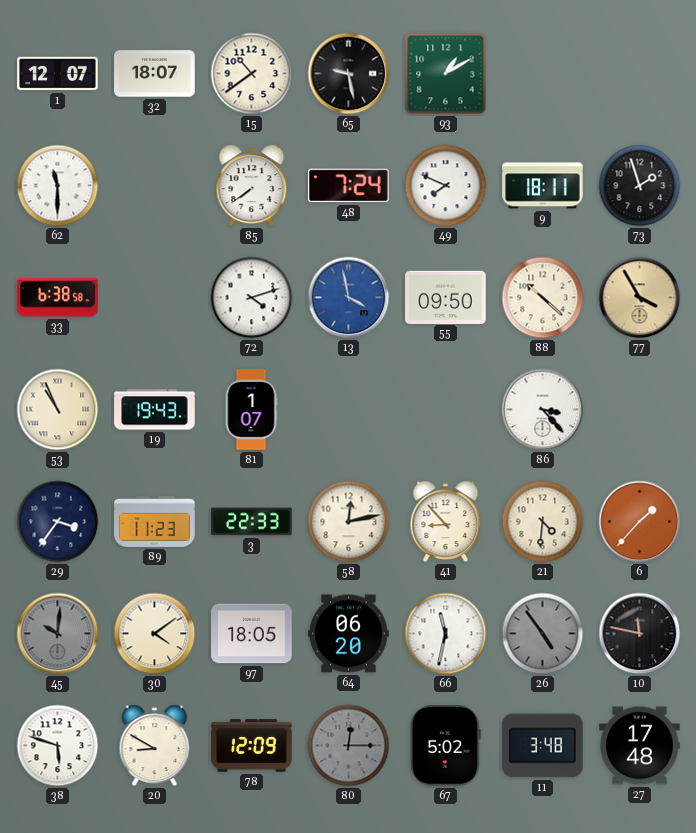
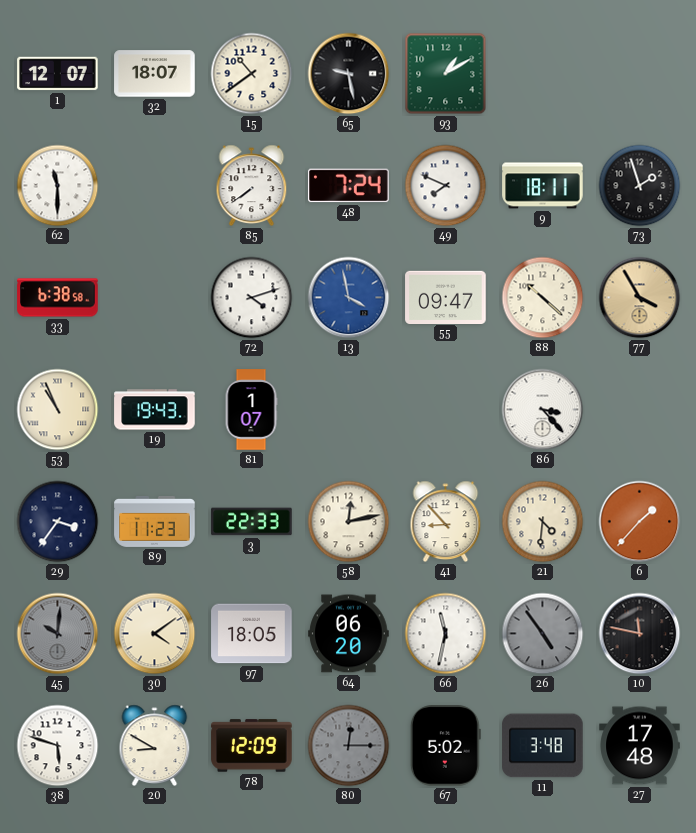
55: 09:50 -> 09:47 (446, 297)
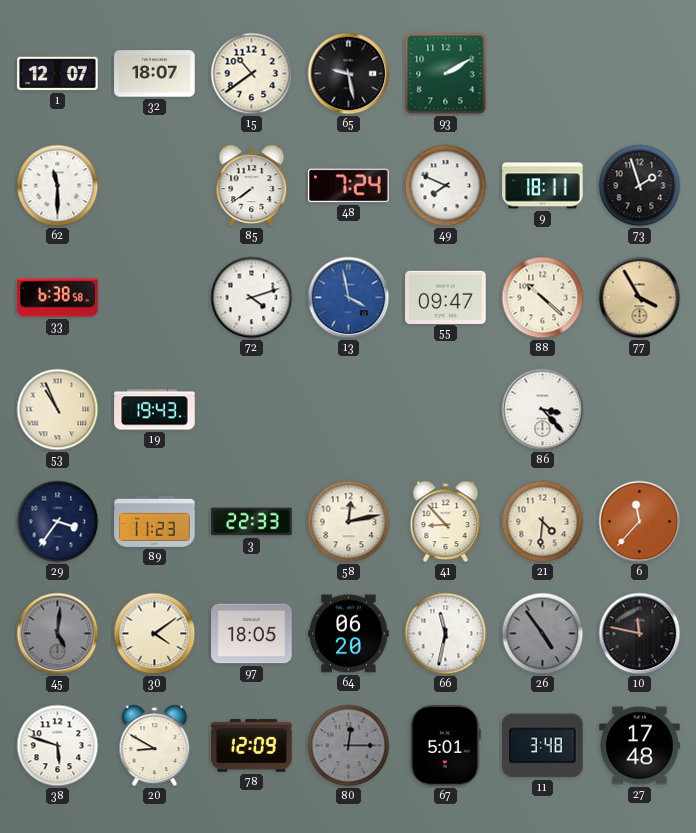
93: 1:10 -> 2:10 (446, 74)
81: 1:07 -> none (251, 410)
6: 1:37 -> 11:37 (640, 522)
45: 10:01 -> 5:01 (58, 634)
67: 5:02 -> 5:01 (445, 746)
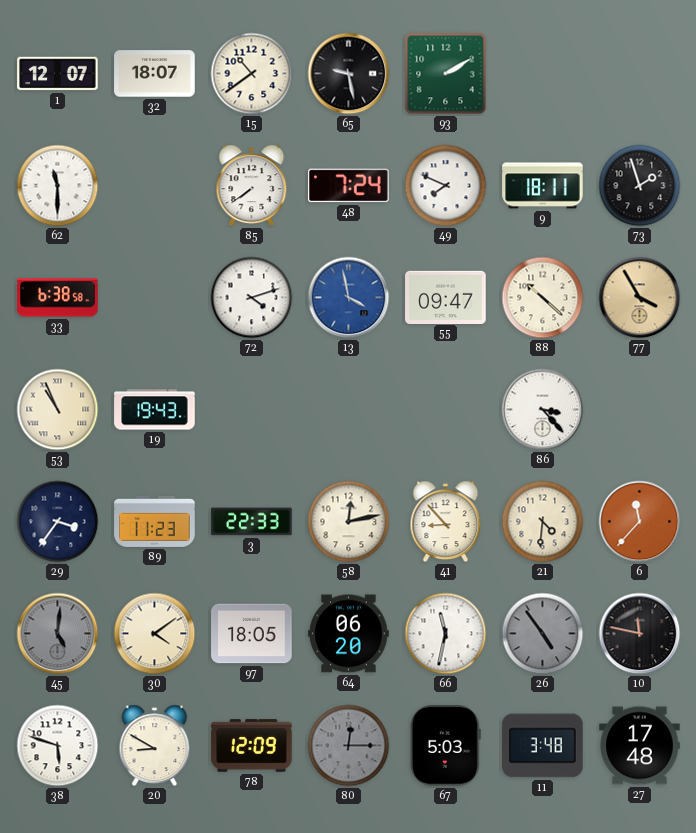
67: 5:01 -> 5:03 (445, 746)
